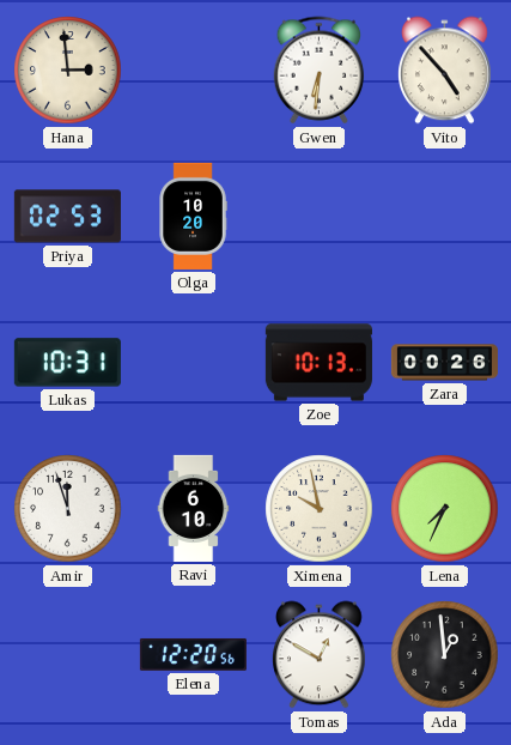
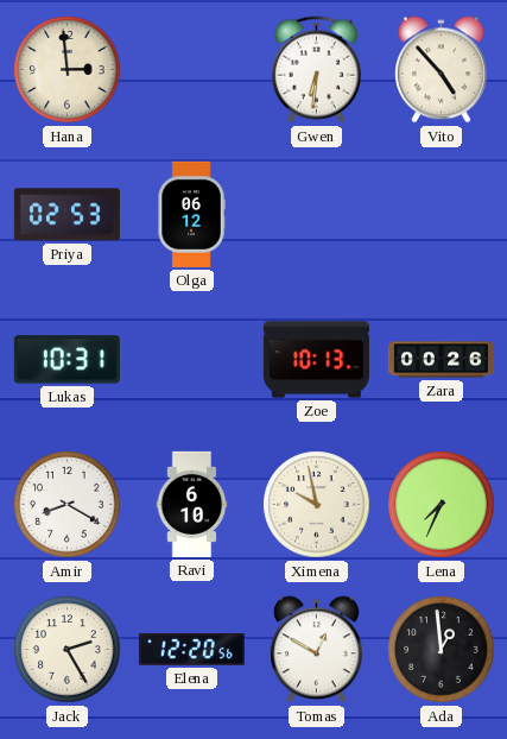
Olga: 10:20 -> 06:12 (191, 214)
Amir: 11:57 -> 8:20 (68, 505)
Jack: none -> 2:25 (68, 650)
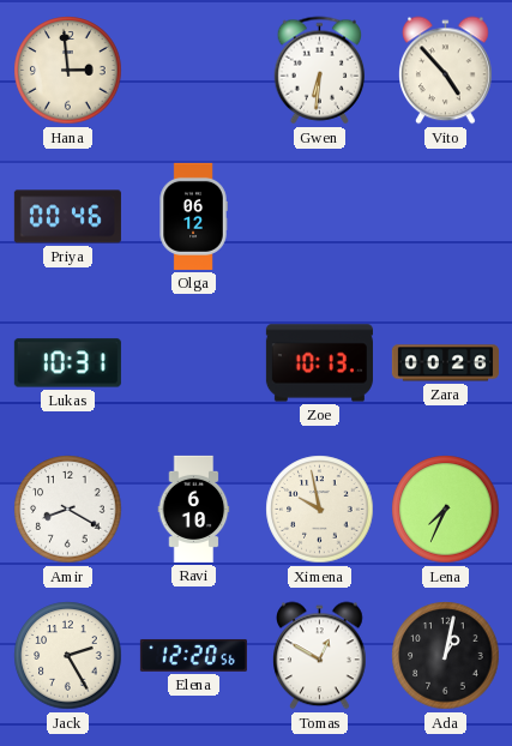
Priya: 02:53 -> 00:46 (67, 217)
Ada: 12:59 -> 1:02 (446, 656)
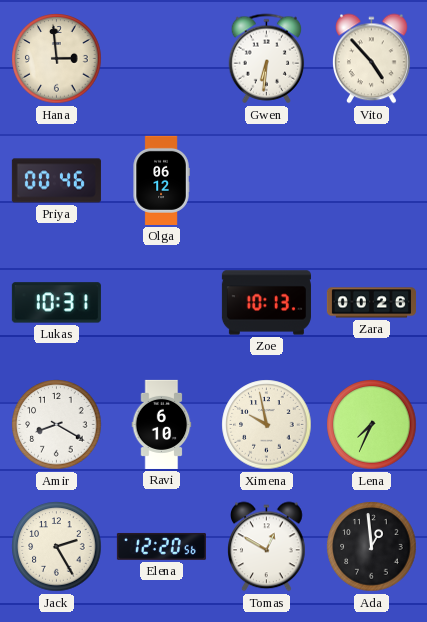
Ada: 1:02 -> 12:59 (372, 547)
